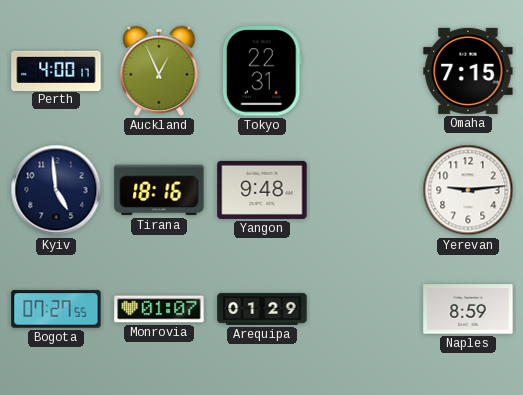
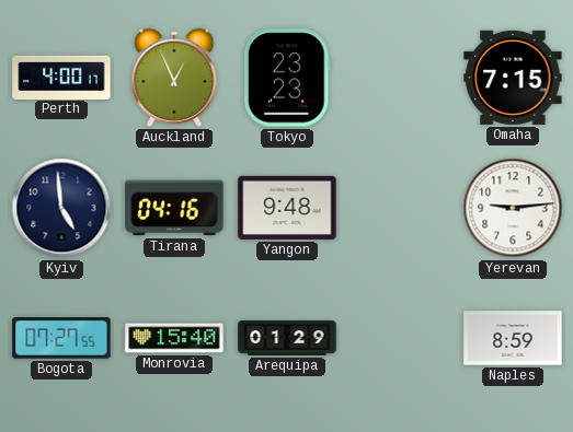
Tokyo: 22:31 -> 23:23 (287, 78)
Tirana: 18:16 -> 04:16 (174, 208)
Monrovia: 01:07 -> 15:40 (174, 338)
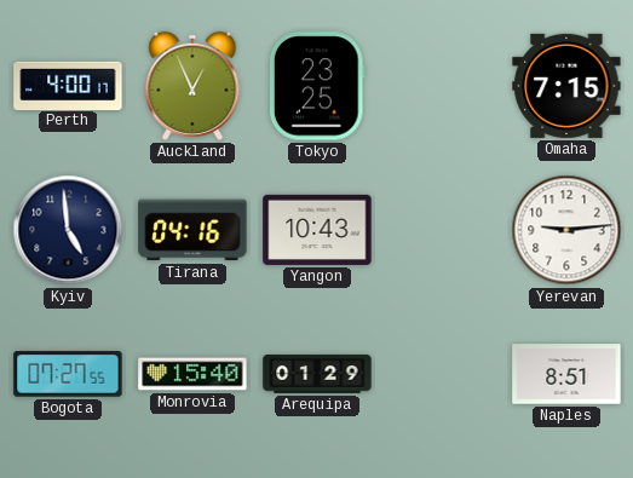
Tokyo: 23:23 -> 23:25 (317, 86)
Yangon: 9:48 -> 10:43 (317, 230)
Naples: 8:59 -> 8:51 (566, 374)
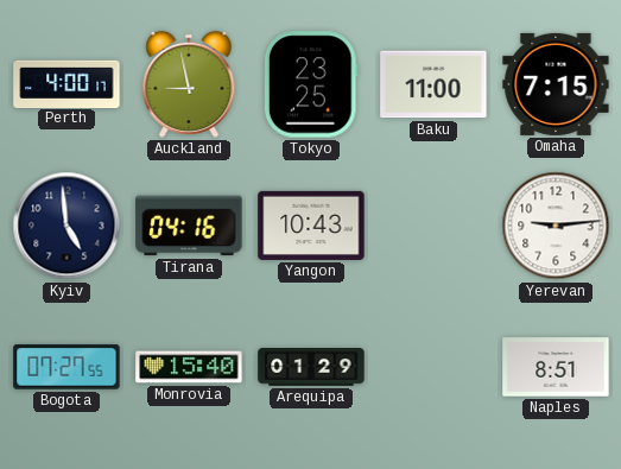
Auckland: 12:56 -> 8:58 (189, 84)
Baku: none -> 11:00 (433, 84)
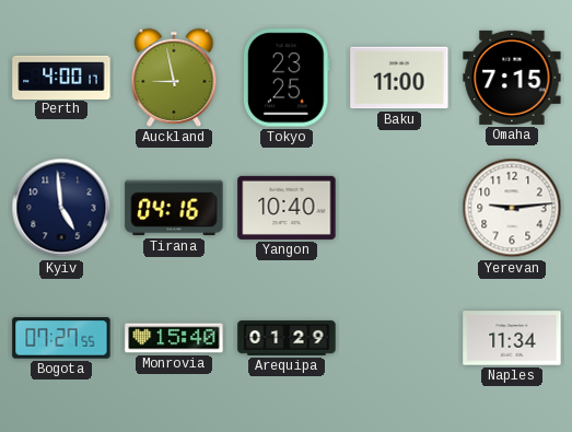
Yangon: 10:43 -> 10:40 (287, 208)
Naples: 8:51 -> 11:34 (512, 338)
